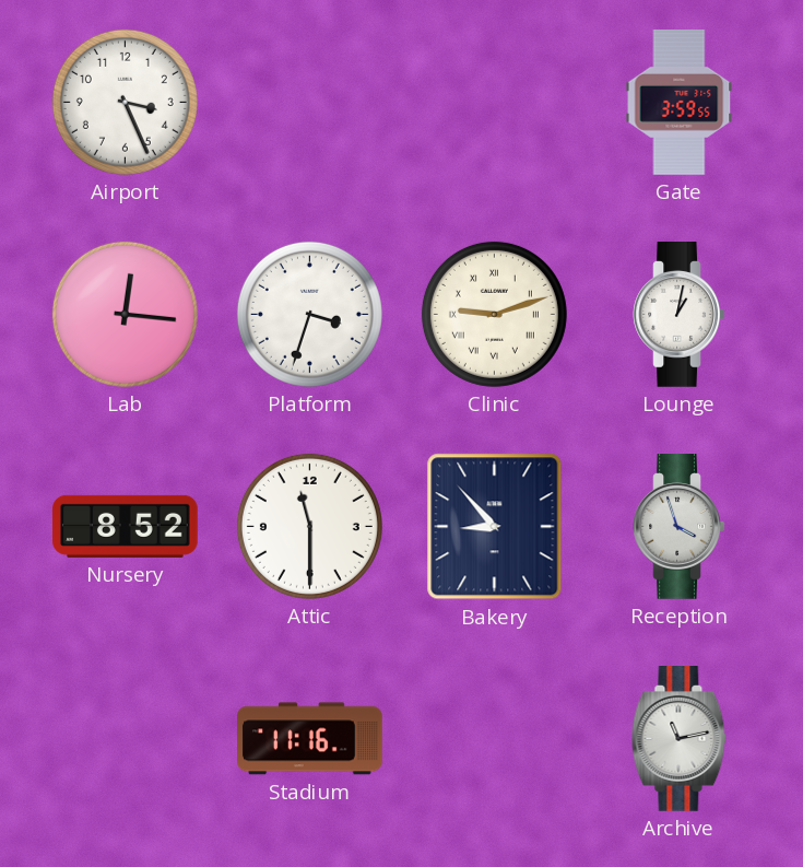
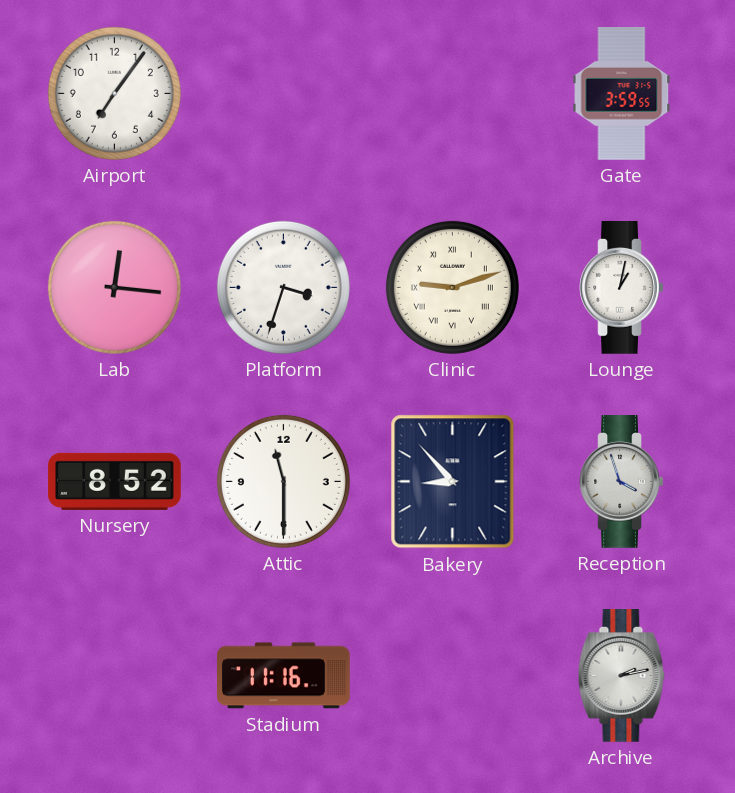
Airport: 3:26 -> 7:06 (114, 93)
Archive: 11:13 -> 2:13 (622, 676)
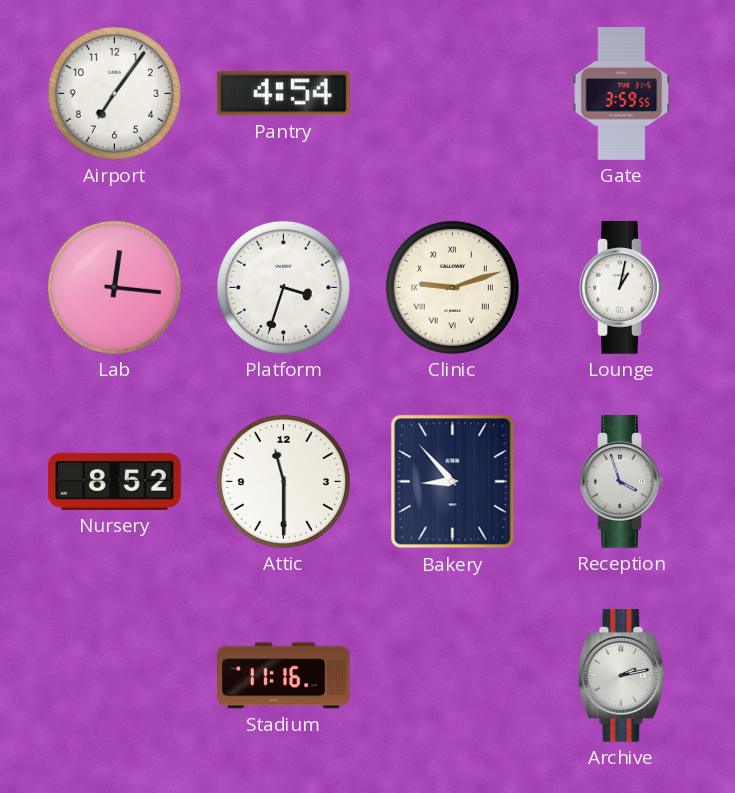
Pantry: none -> 4:54 (283, 94)
